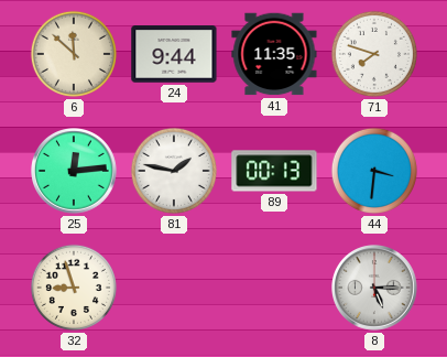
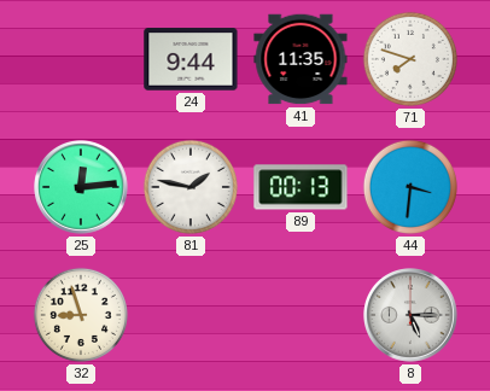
6: 11:52 -> none (74, 54)
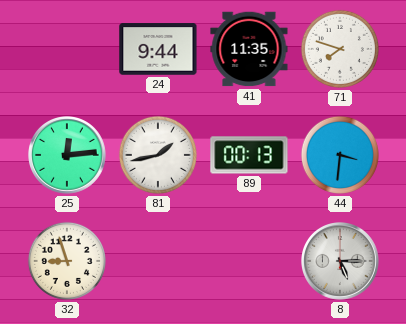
81: 1:47 -> 1:43 (158, 155)
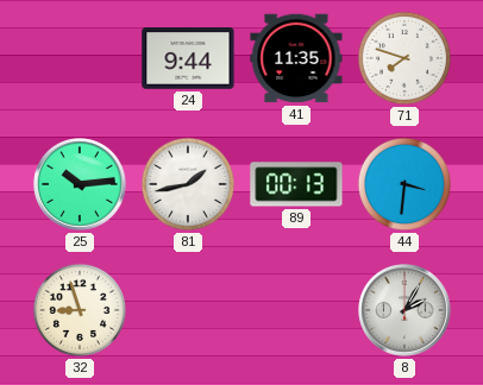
25: 12:14 -> 10:14 (81, 185)
8: 5:15 -> 2:05 (406, 311)
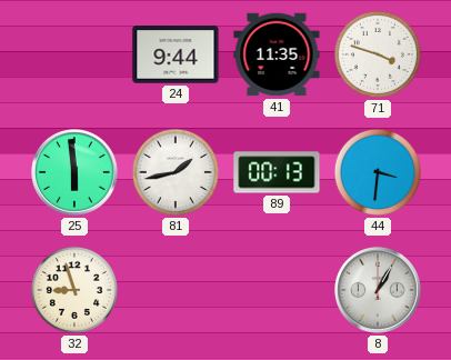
71: 7:48 -> 3:48 (378, 54)
25: 10:14 -> 5:59 (76, 173)
8: 2:05 -> 1:05 (379, 291)
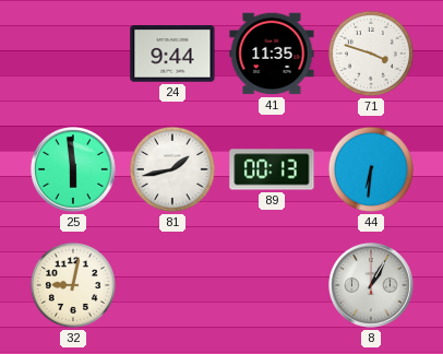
44: 3:31 -> 6:31 (371, 169)
32: 8:57 -> 9:02 (73, 285)
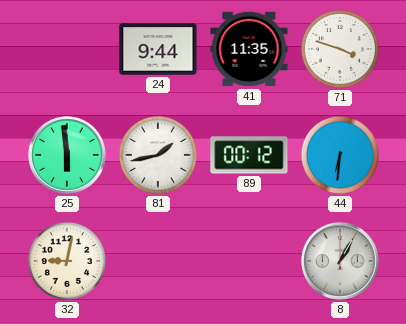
89: 00:13 -> 00:12 (249, 155)
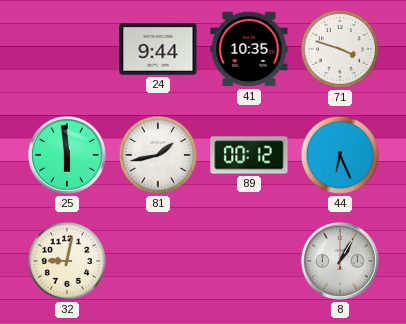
41: 11:35 -> 10:35 (249, 49)
44: 6:31 -> 6:26 (340, 155)
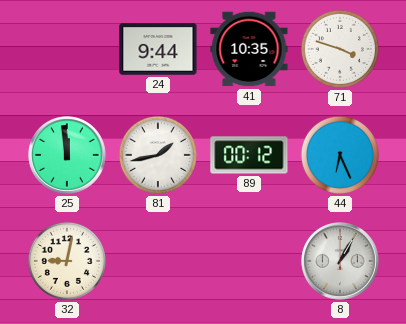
25: 5:59 -> 11:59 (68, 156)
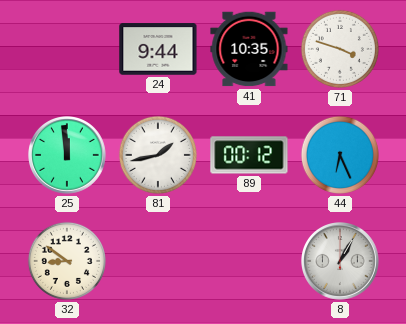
32: 9:02 -> 8:51 (67, 261)
